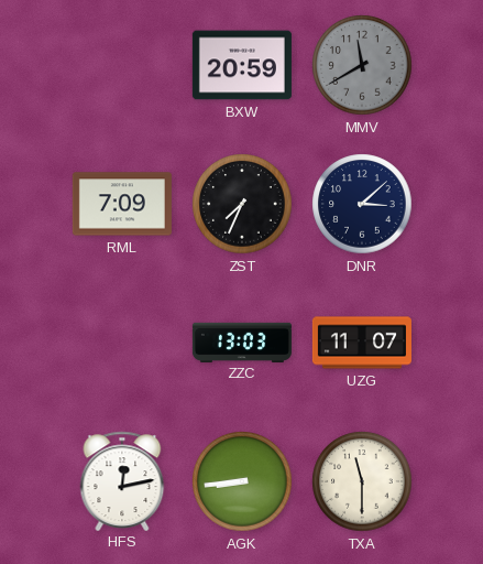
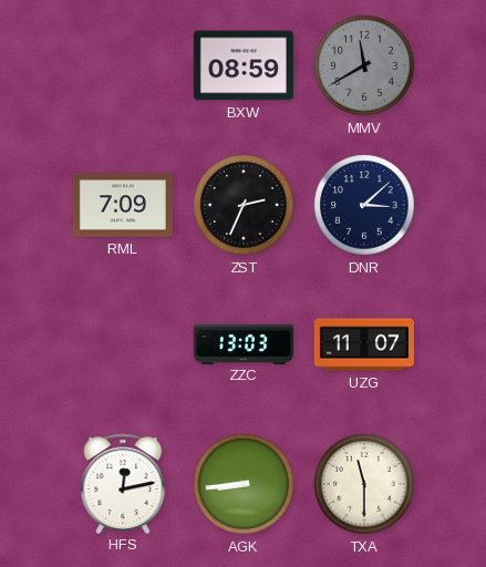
BXW: 20:59 -> 08:59 (244, 65)
ZST: 7:34 -> 2:34 (244, 205)
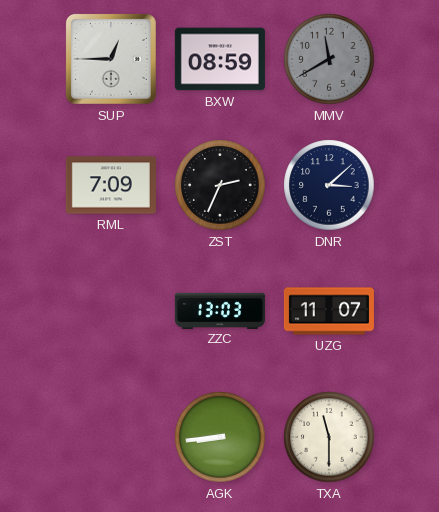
SUP: none -> 12:45 (111, 59)
HFS: 12:13 -> none (123, 483)
